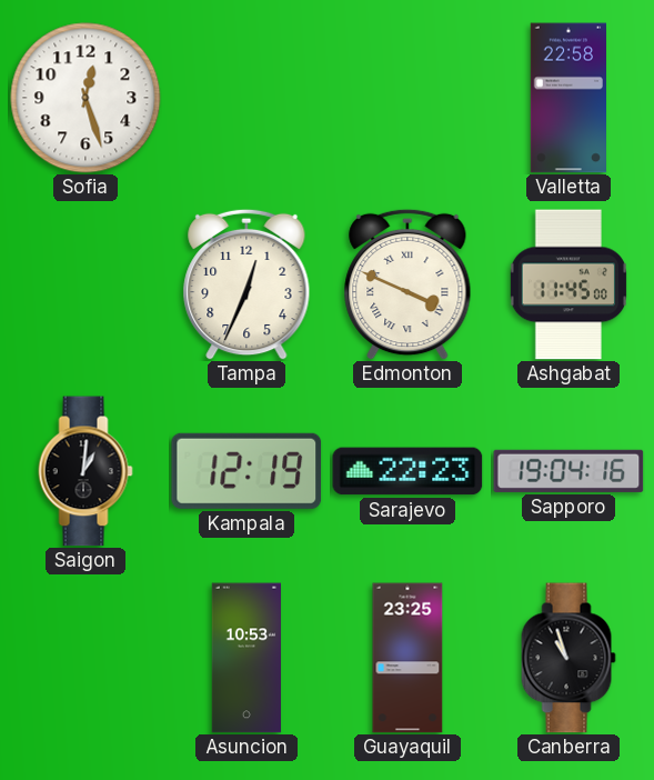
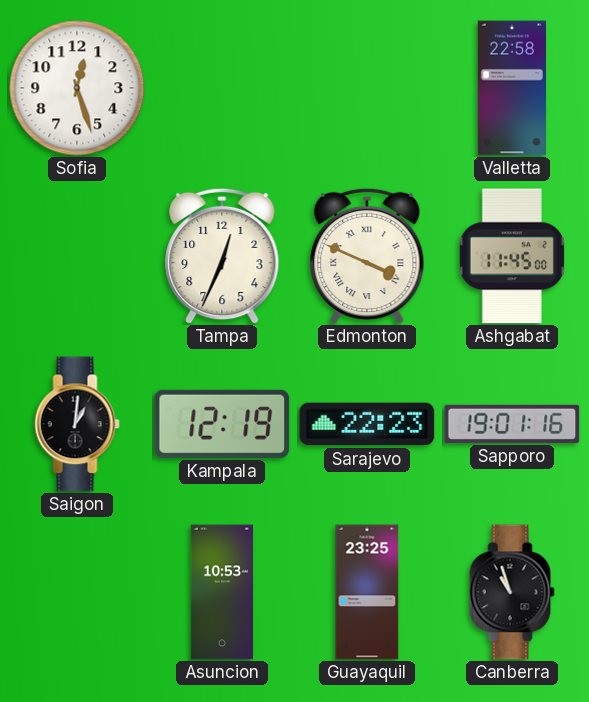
Sapporo: 19:04 -> 19:01 (512, 424)
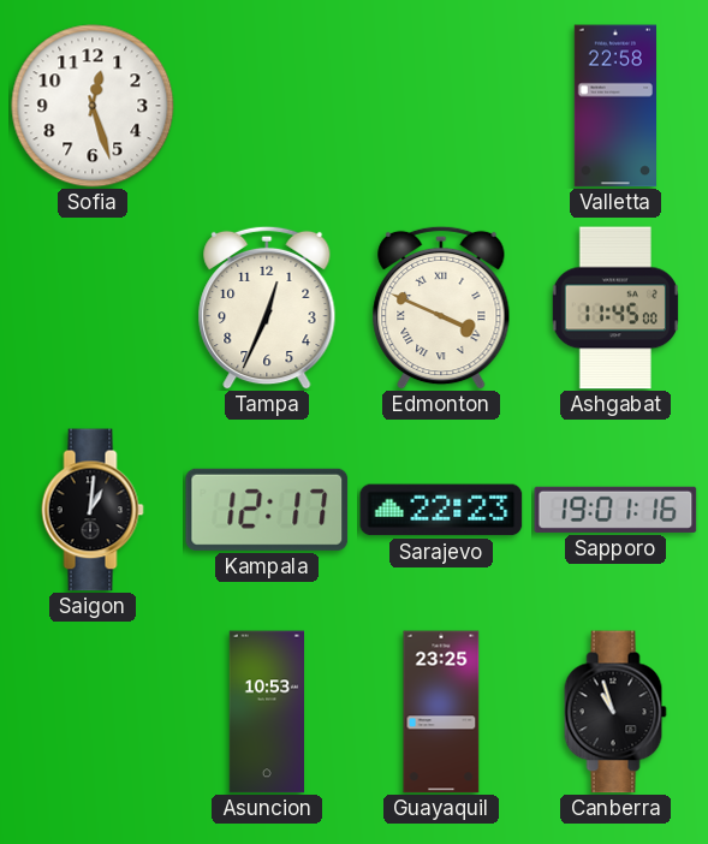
Kampala: 12:19 -> 12:17 (267, 510)
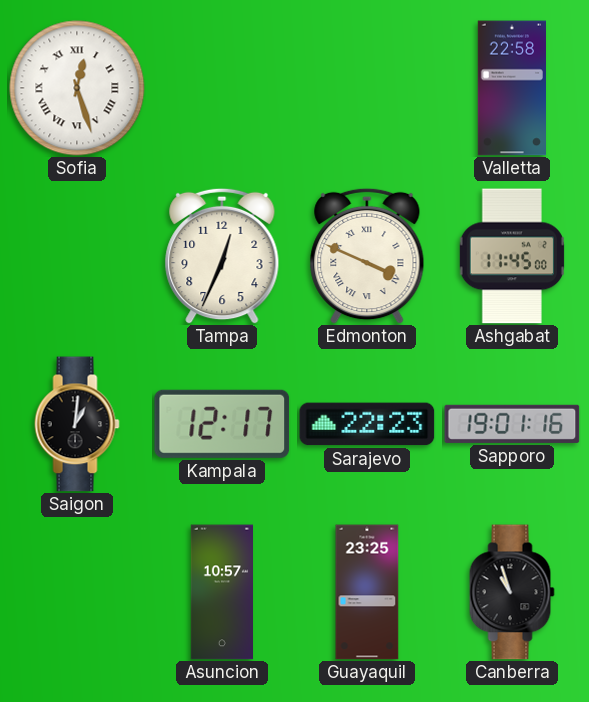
Sofia numerals: Arabic -> Roman (77, 88)
Asuncion: 10:53 -> 10:57 (221, 592)
